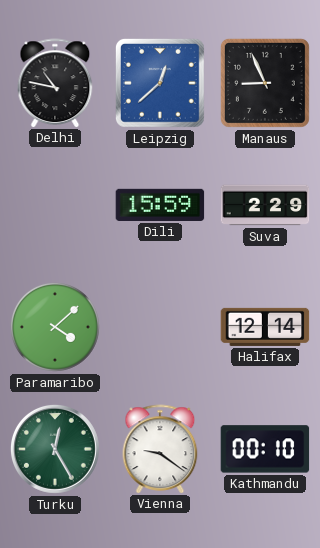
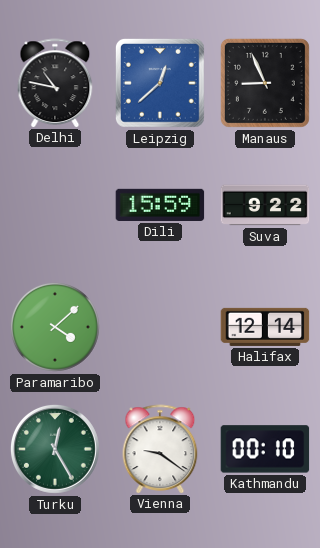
Suva: 2:29 -> 9:22 (265, 205)
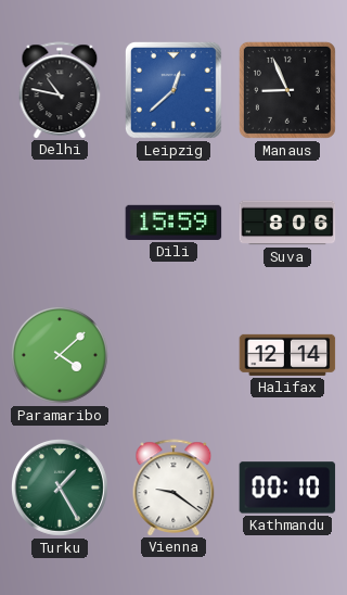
Suva: 9:22 -> 8:06 (287, 223)
Turku: 12:25 -> 1:25 (60, 488)
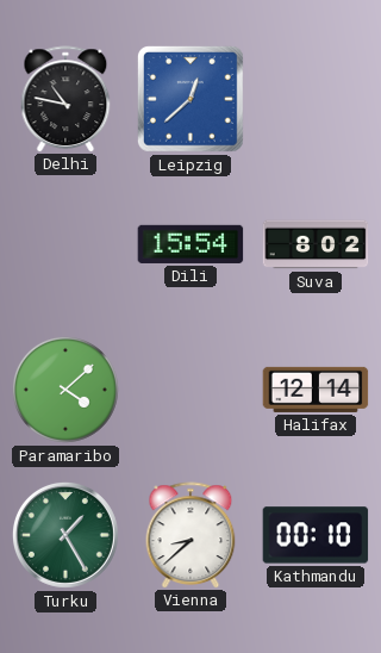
Manaus: 8:56 -> none (287, 90)
Dili: 15:59 -> 15:54 (190, 244)
Suva: 8:06 -> 8:02 (316, 244)
Vienna: 9:21 -> 8:38 (190, 535)
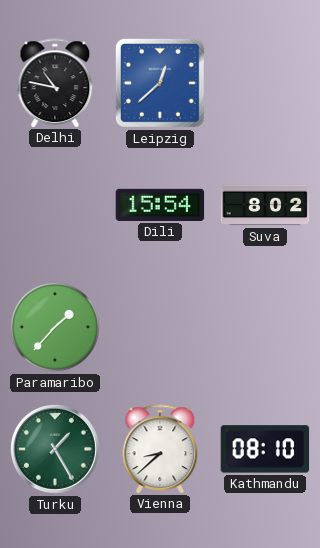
Paramaribo: 4:08 -> 1:37 (55, 327)
Halifax: 12:14 -> none (316, 390)
Kathmandu: 00:10 -> 08:10 (265, 449)
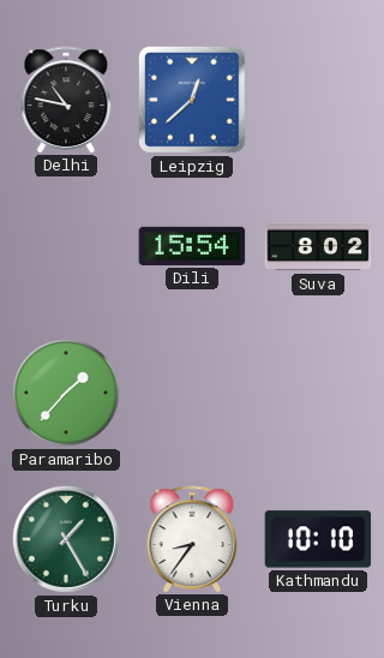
Vienna: 8:38 -> 8:36 (192, 539)
Kathmandu: 08:10 -> 10:10 (318, 539)
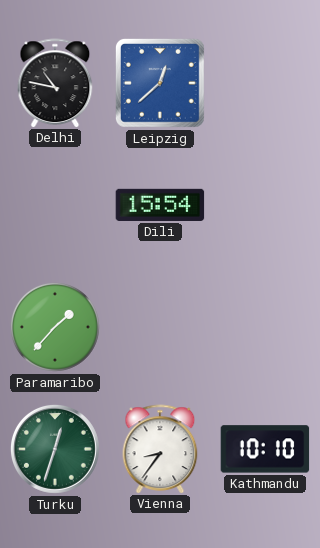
Suva: 8:02 -> none (318, 246)
Turku: 1:25 -> 12:33 (55, 449)
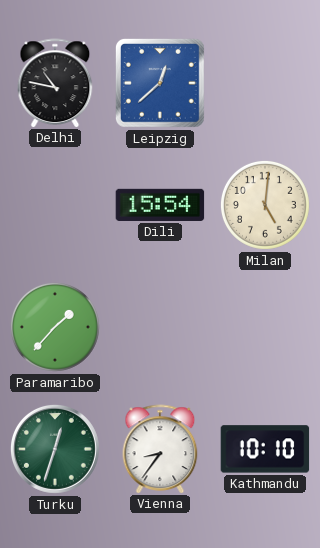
Milan: none -> 5:01 (265, 205)
